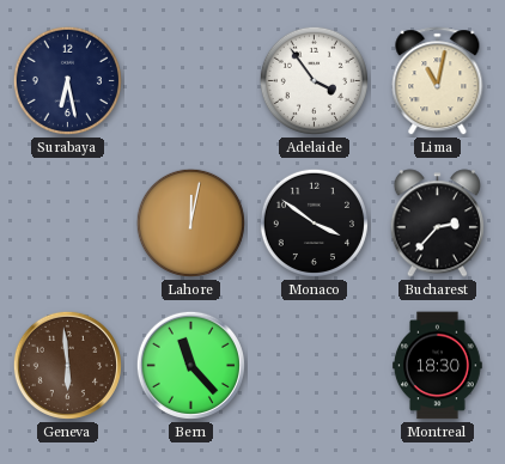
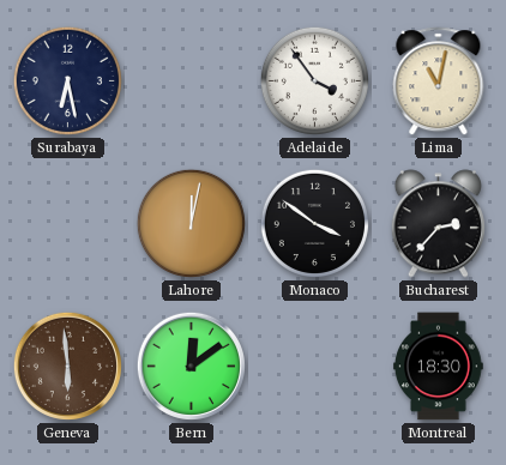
Bern: 11:23 -> 12:09 (191, 366)
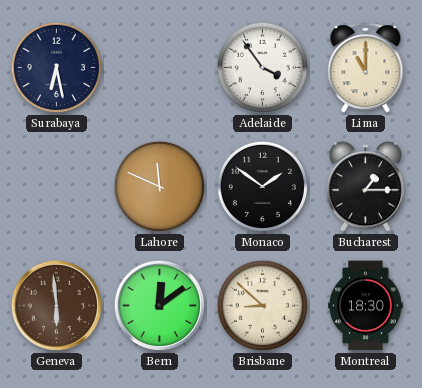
Lima: 11:02 -> 11:00 (366, 68)
Lahore: 12:02 -> 11:49 (159, 186)
Monaco: 3:51 -> 1:51 (262, 186)
Bucharest: 2:37 -> 1:15 (365, 187)
Brisbane: none -> 8:52 (262, 305)
